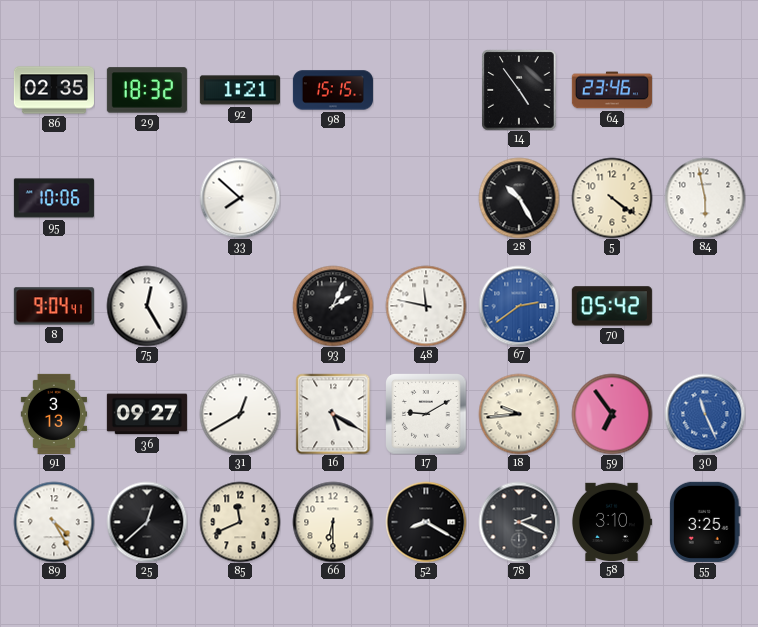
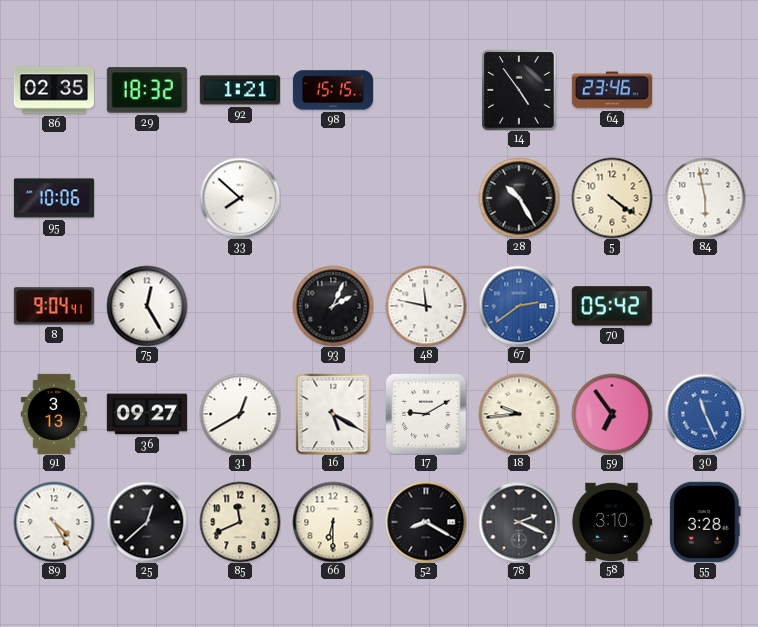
55: 3:25 -> 3:28 (706, 522)
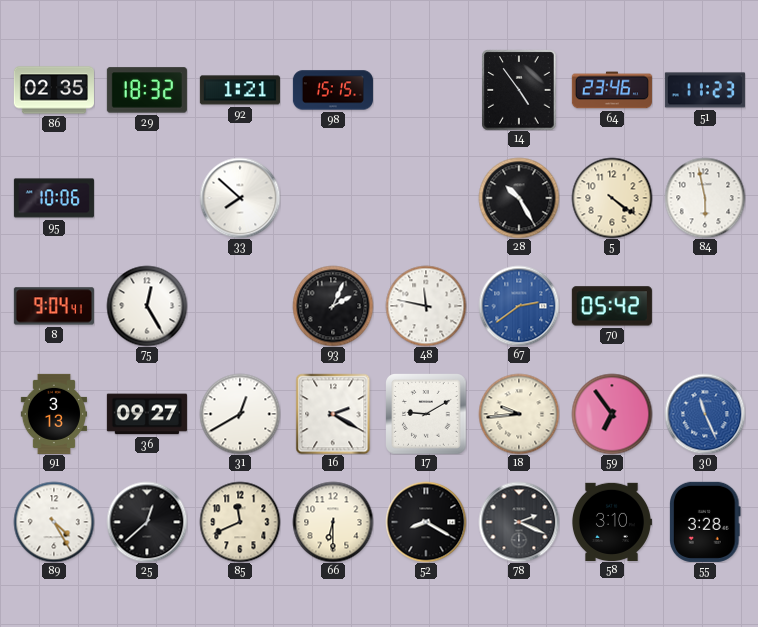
51: none -> 11:23 (705, 90)
16: 5:20 -> 2:20 (333, 414)
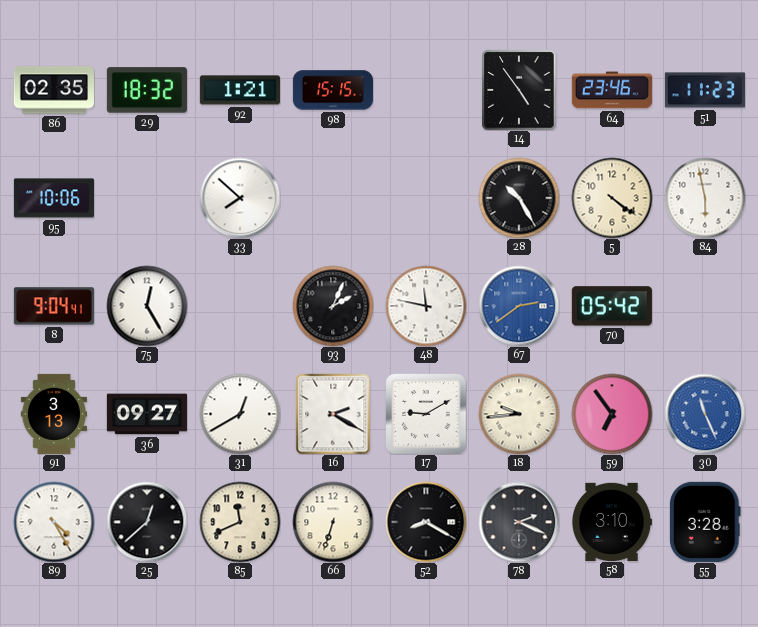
66: 6:30 -> 6:33 (333, 522)
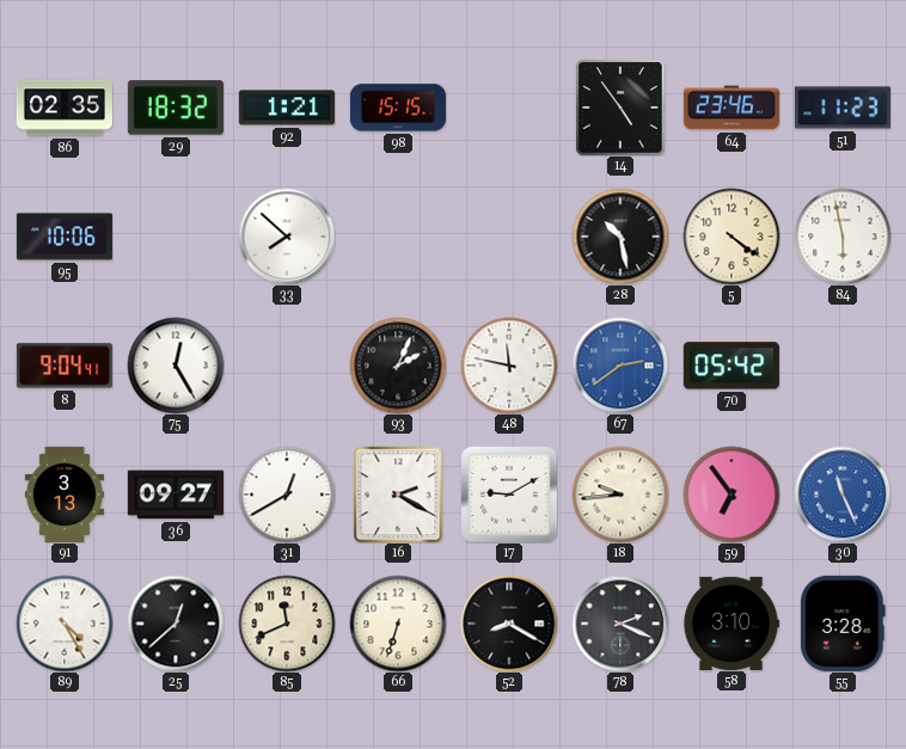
28: 10:25 -> 10:28 (620, 237)
